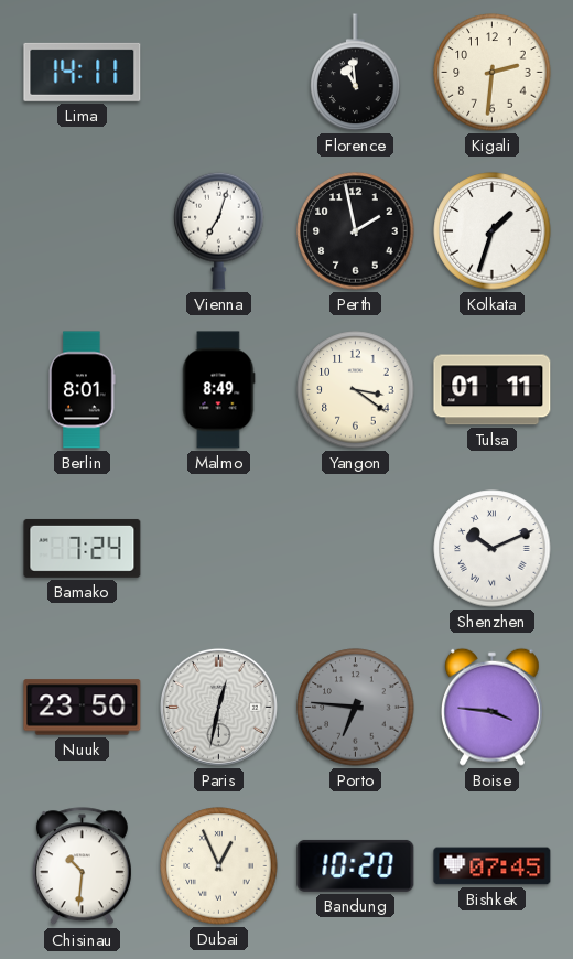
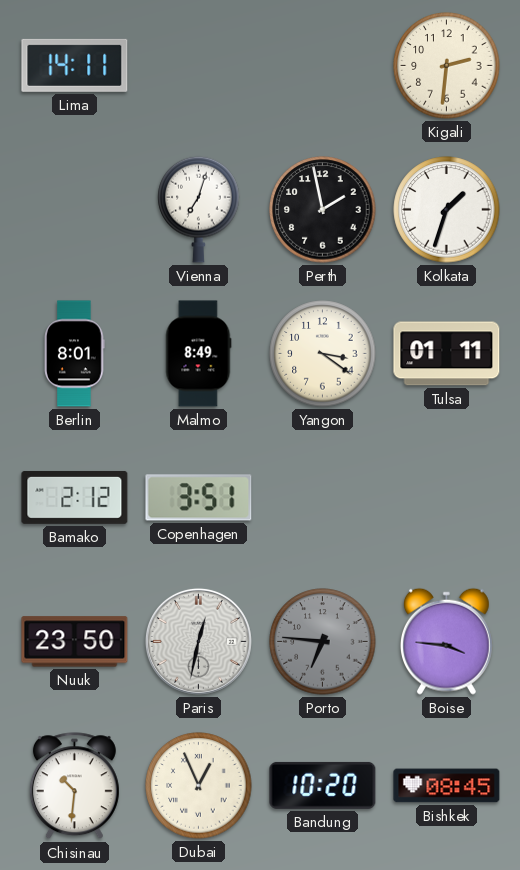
Florence: 10:59 -> none (356, 73)
Bamako: 7:24 -> 2:12 (75, 497)
Copenhagen: none -> 3:51 (199, 498)
Shenzhen: 10:11 -> none (493, 549)
Bishkek: 07:45 -> 08:45 (447, 786)
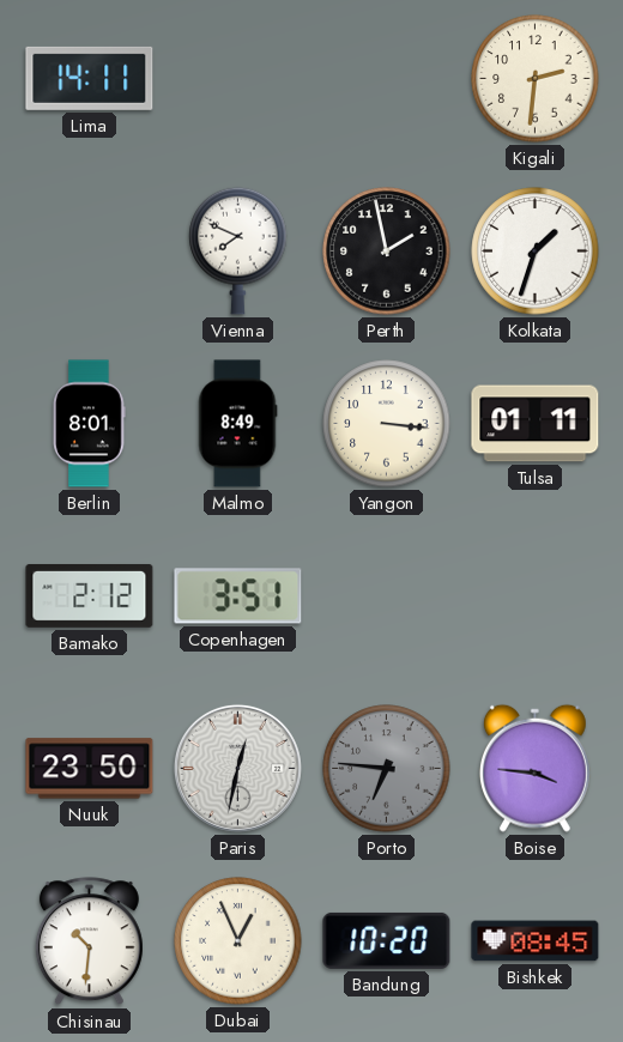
Vienna: 7:03 -> 7:49 (238, 250)
Yangon: 3:21 -> 3:16 (387, 424)
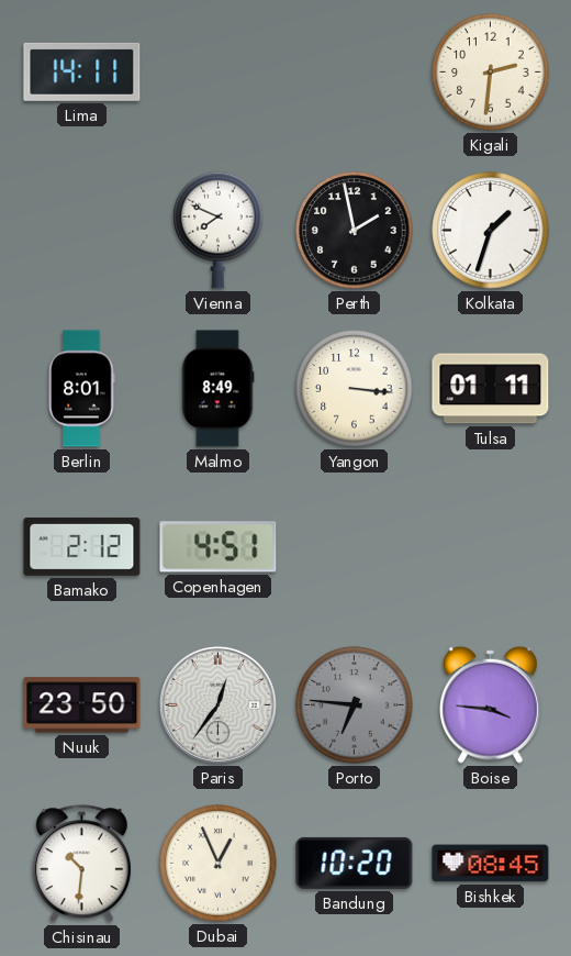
Copenhagen: 3:51 -> 4:51 (219, 547)
Paris: 12:32 -> 12:36 (217, 704)
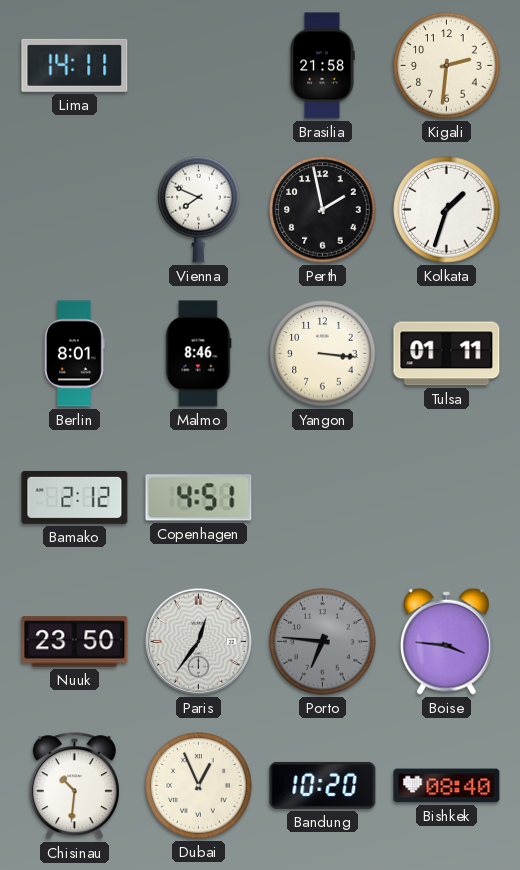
Brasilia: none -> 21:58 (322, 66)
Malmo: 8:49 -> 8:46 (198, 354)
Bishkek: 08:45 -> 08:40 (447, 786)
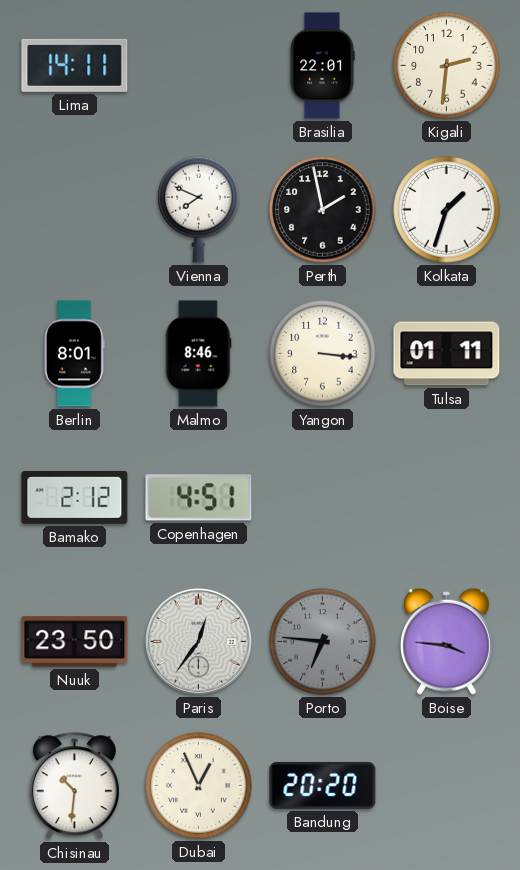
Brasilia: 21:58 -> 22:01 (322, 66)
Bandung: 10:20 -> 20:20 (323, 785)
Bishkek: 08:40 -> none (447, 786)
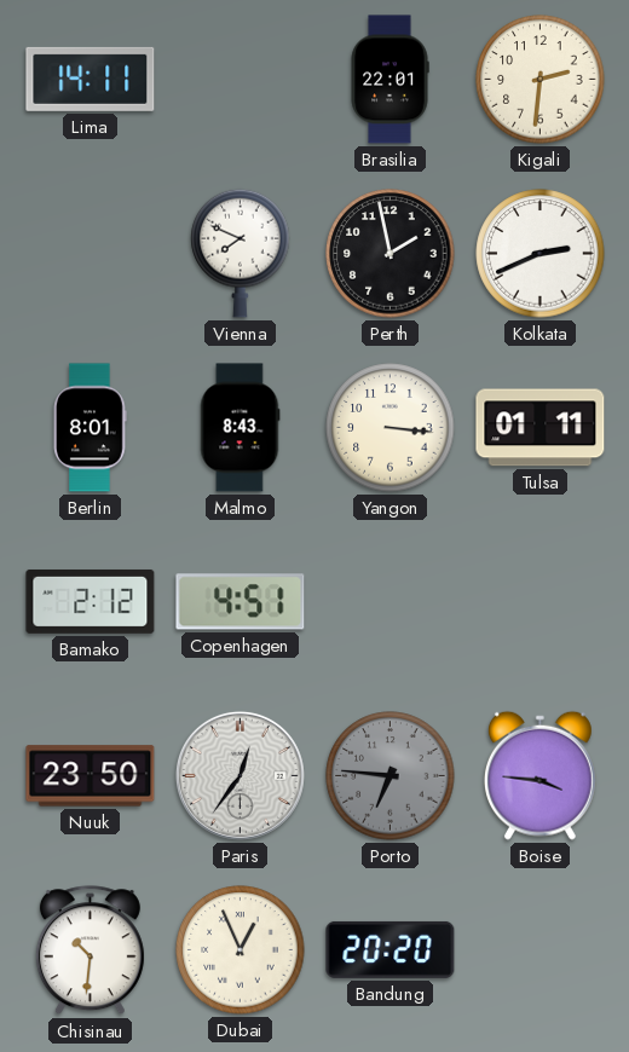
Kolkata: 1:33 -> 2:41 (541, 254)
Malmo: 8:46 -> 8:43 (240, 428)
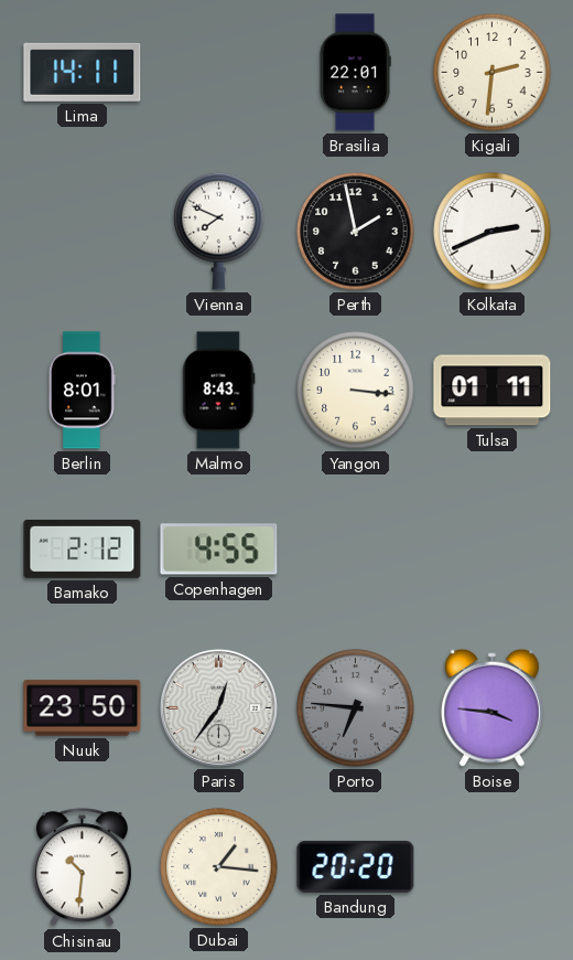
Copenhagen: 4:51 -> 4:55 (219, 550)
Dubai: 12:56 -> 1:16 (219, 867)
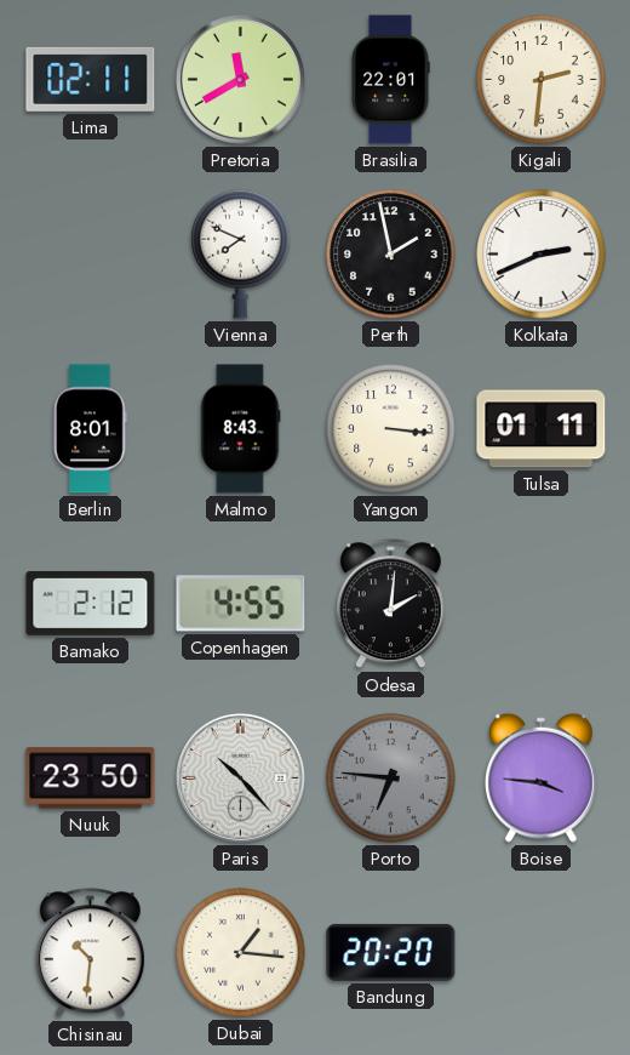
Lima: 14:11 -> 02:11 (91, 79)
Pretoria: none -> 11:40 (240, 79)
Odesa: none -> 2:01 (390, 604)
Paris: 12:36 -> 10:23 (240, 777)
